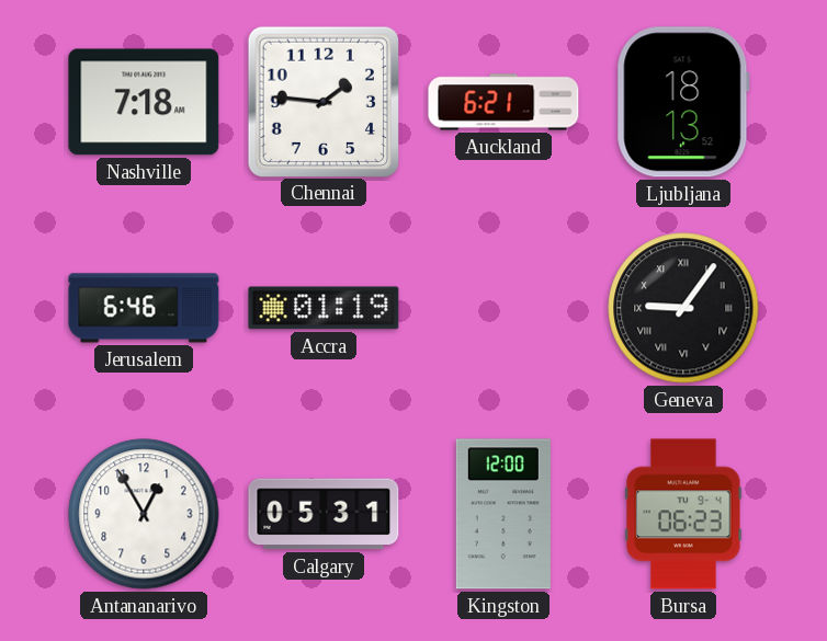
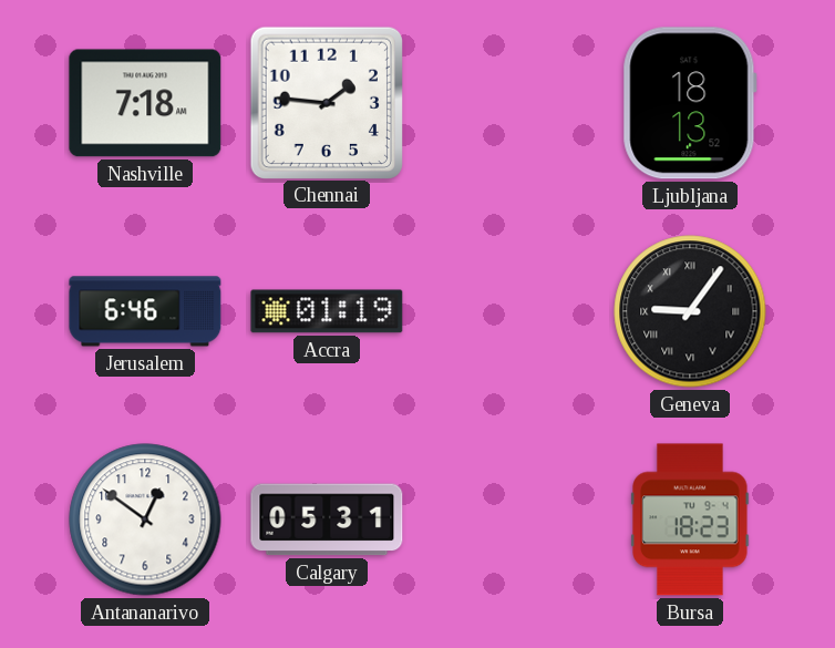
Auckland: 6:21 -> none (503, 102)
Antananarivo: 12:55 -> 12:51 (145, 520)
Kingston: 12:00 -> none (503, 514)
Bursa: 06:23 -> 18:23 (690, 520)
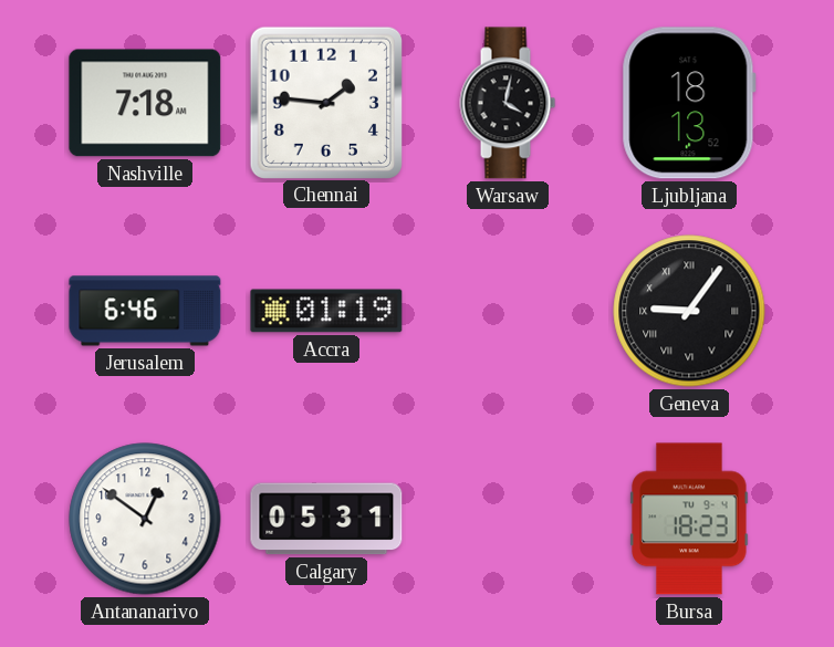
Warsaw: none -> 4:02 (508, 103)
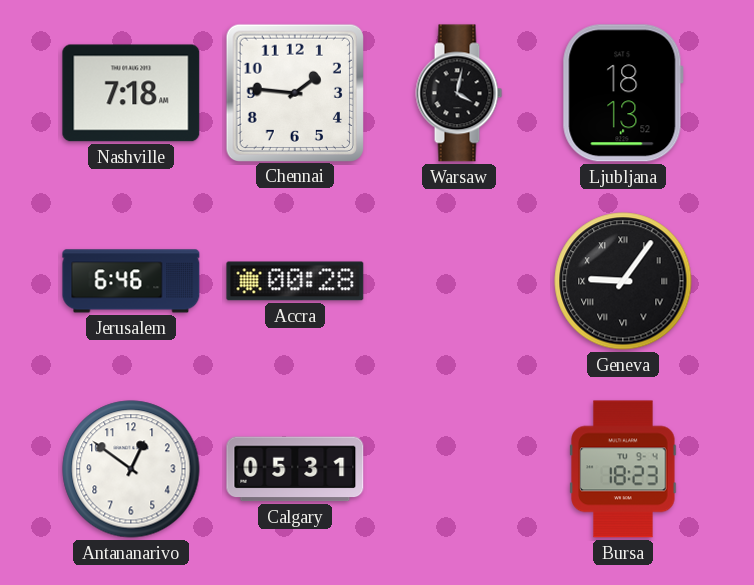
Accra: 01:19 -> 00:28 (295, 281)
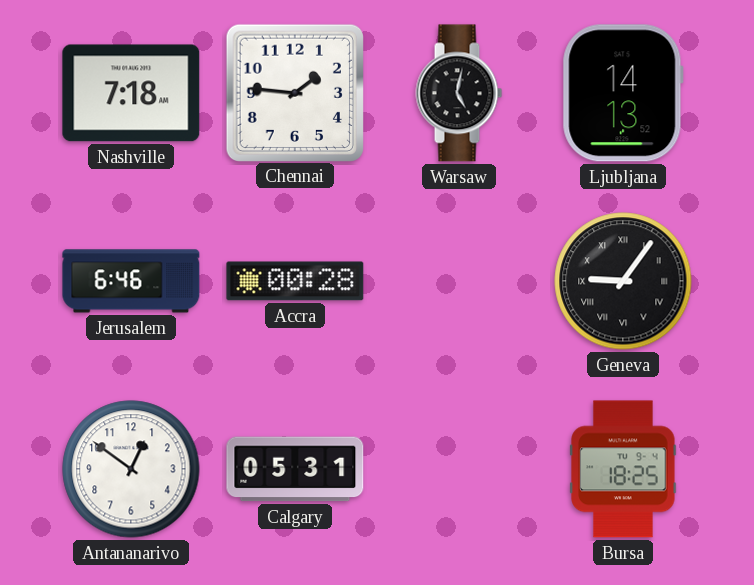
Warsaw: 4:02 -> 5:02 (459, 93)
Ljubljana: 18:13 -> 14:13 (623, 93)
Bursa: 18:23 -> 18:25 (623, 469)
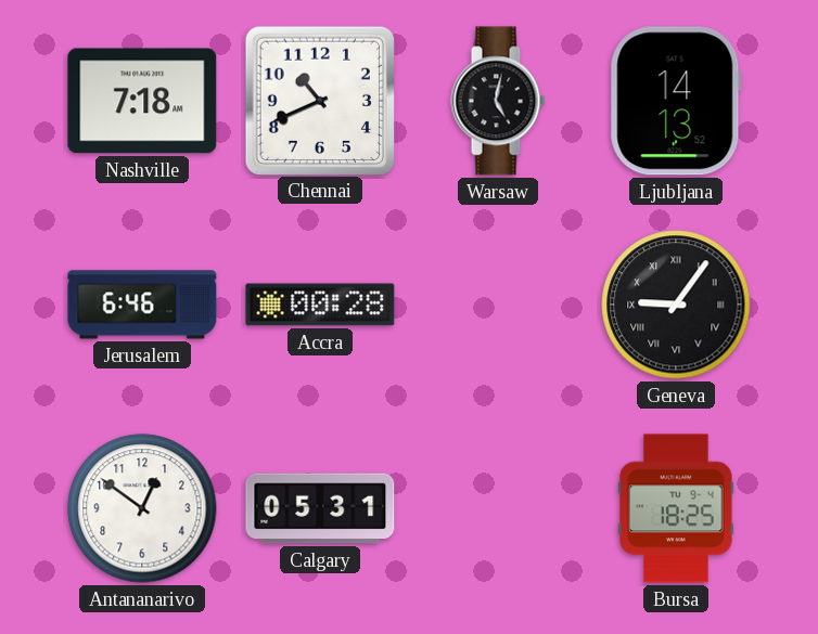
Chennai: 1:46 -> 10:41 (319, 100)
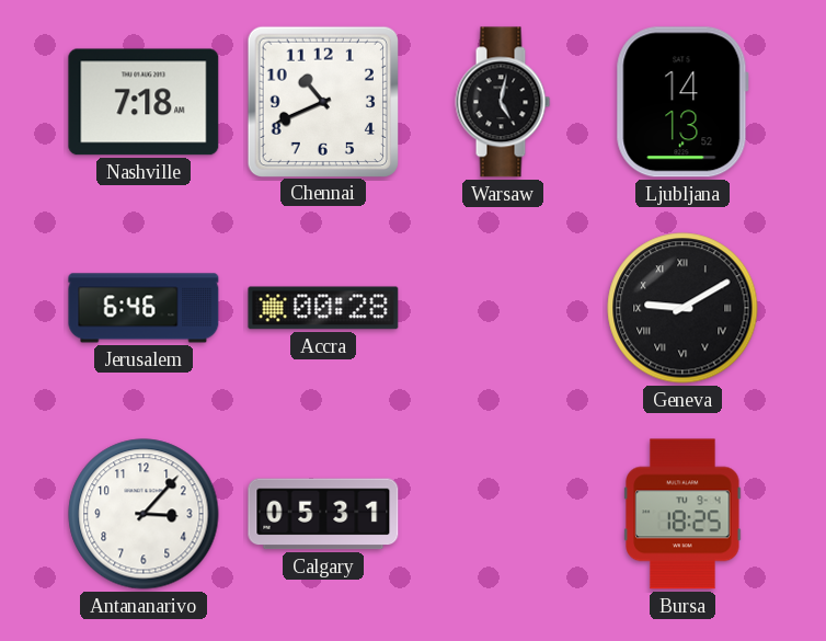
Geneva: 9:06 -> 9:10 (682, 308)
Antananarivo: 12:51 -> 3:07 (144, 514)
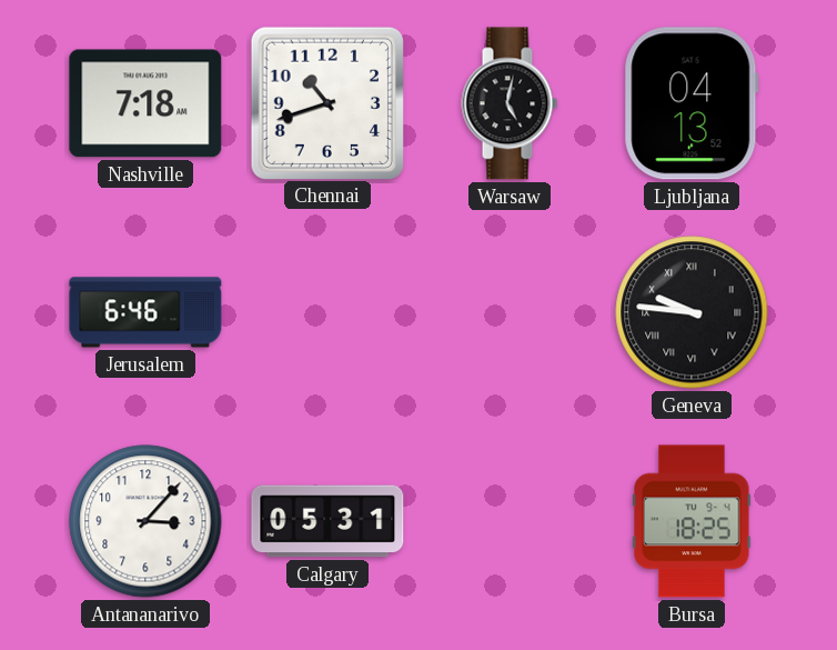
Chennai: 10:41 -> 10:42 (326, 102)
Ljubljana: 14:13 -> 04:13 (692, 103)
Accra: 00:28 -> none (323, 308)
Geneva: 9:10 -> 9:46 (692, 312)
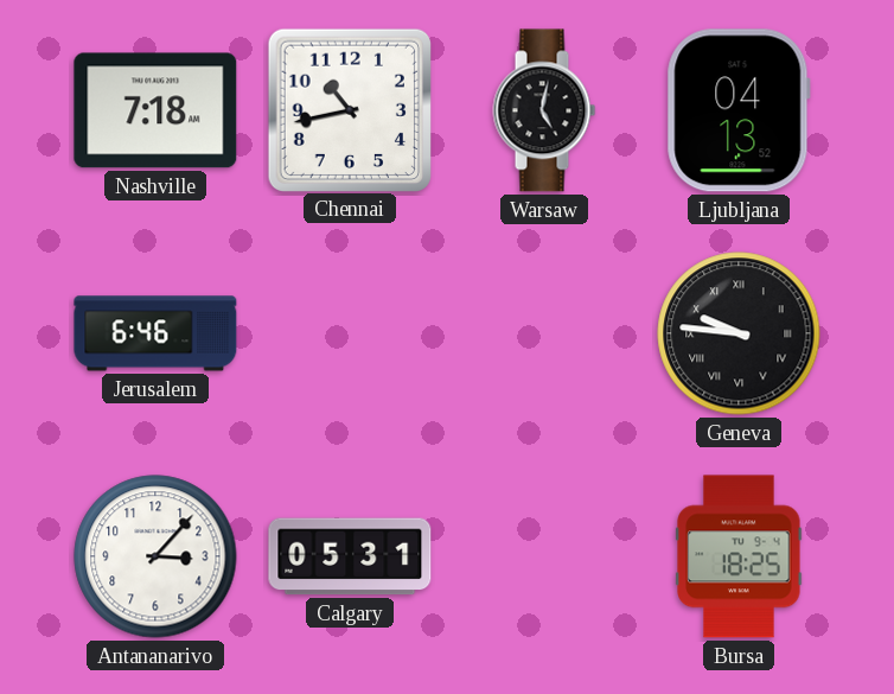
Chennai: 10:42 -> 10:43 (349, 109)
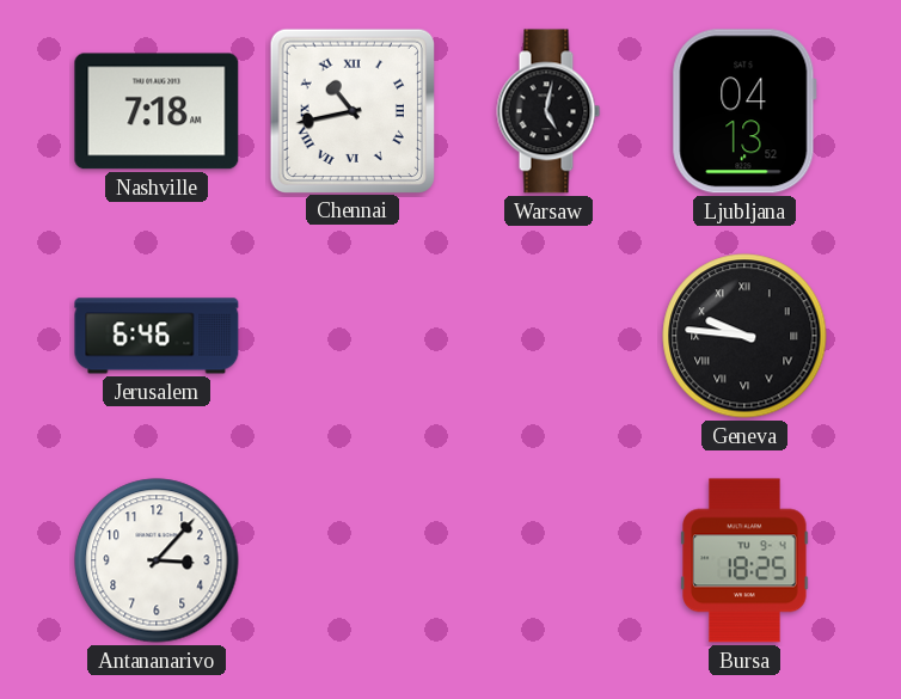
Chennai numerals: Arabic -> Roman (351, 110)
Calgary: 05:31 -> none (350, 556)
